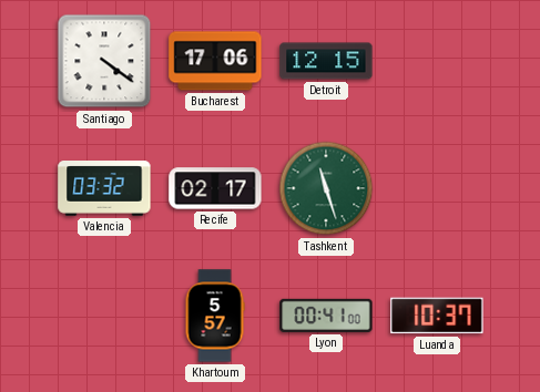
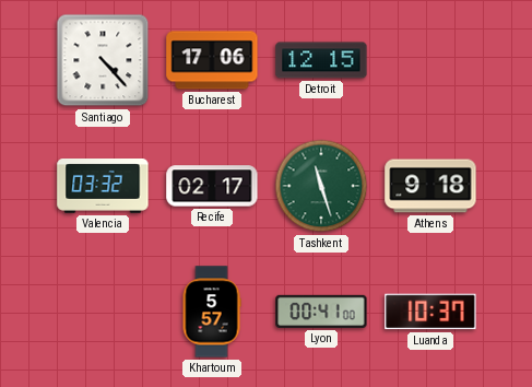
Santiago: 4:21 -> 4:23 (103, 60)
Athens: none -> 9:18 (430, 186)
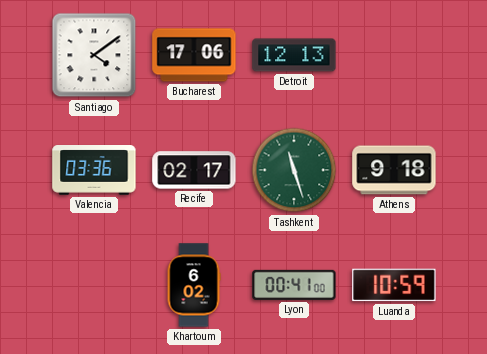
Santiago: 4:23 -> 4:09 (94, 55)
Detroit: 12:15 -> 12:13 (294, 55)
Valencia: 03:32 -> 03:36 (94, 171)
Khartoum: 5:57 -> 6:02 (194, 285)
Luanda: 10:37 -> 10:59 (394, 285)
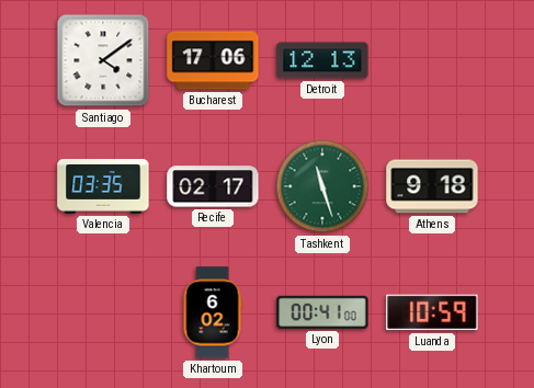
Valencia: 03:36 -> 03:35 (103, 187)
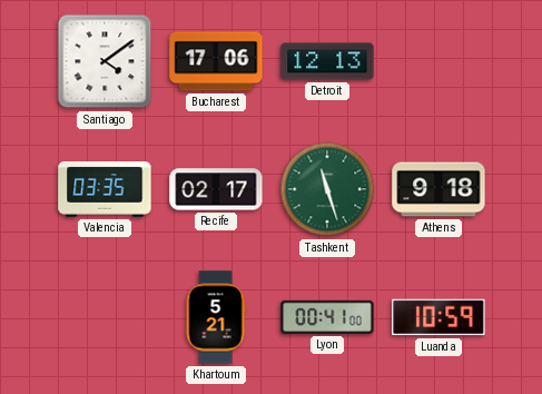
Khartoum: 6:02 -> 5:21 (216, 317)
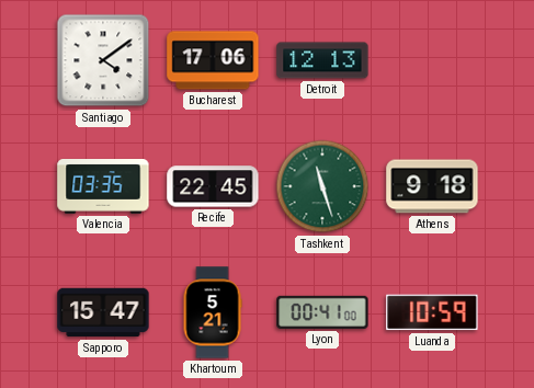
Recife: 02:17 -> 22:45 (213, 186)
Sapporo: none -> 15:47 (103, 312)
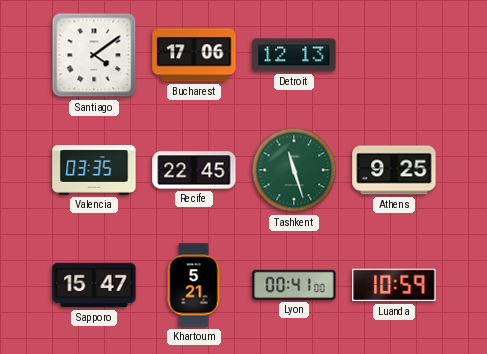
Athens: 9:18 -> 9:25 (394, 170)
